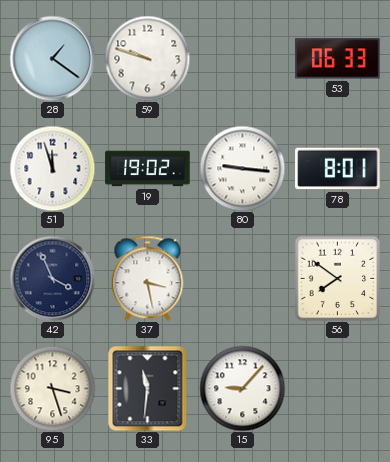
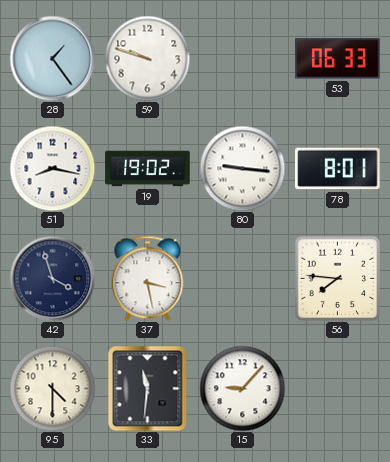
28: 1:21 -> 1:24 (52, 58)
51: 11:57 -> 8:17 (52, 168)
42: 3:56 -> 3:57 (52, 278)
56: 7:51 -> 7:46 (337, 278)
95: 3:27 -> 4:30 (52, 388)
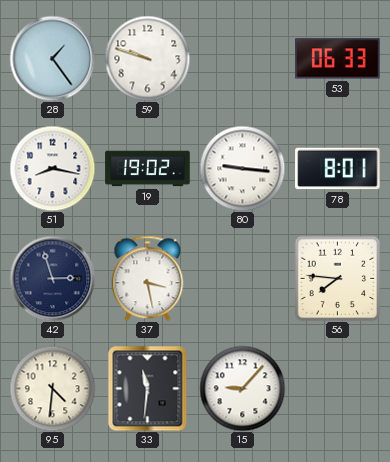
42: 3:57 -> 2:57 (52, 278)
95: 4:30 -> 4:31 (52, 388)
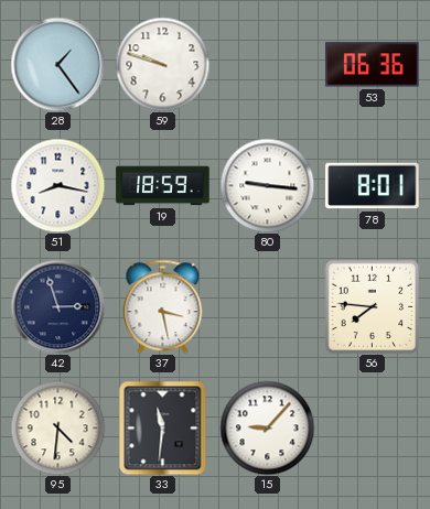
53: 06:33 -> 06:36 (373, 65)
19: 19:02 -> 18:59 (163, 186)
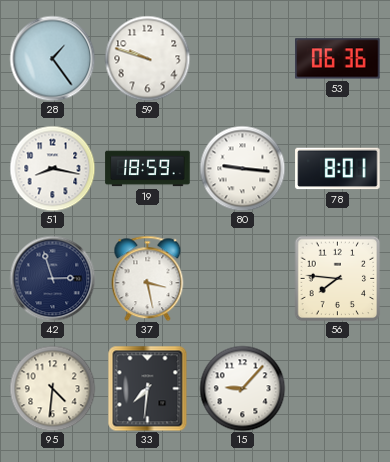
33: 11:31 -> 7:31 (148, 388)
